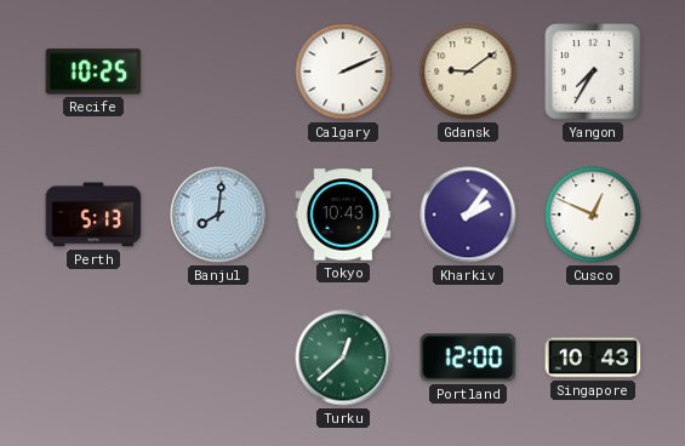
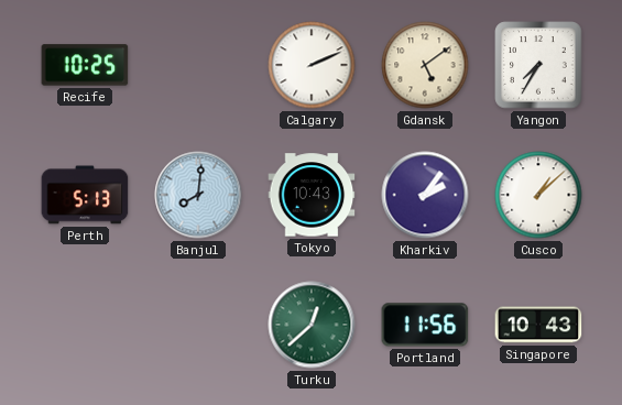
Gdansk: 9:09 -> 5:09 (425, 65)
Cusco: 12:49 -> 1:08 (538, 195)
Portland: 12:00 -> 11:56 (425, 325)
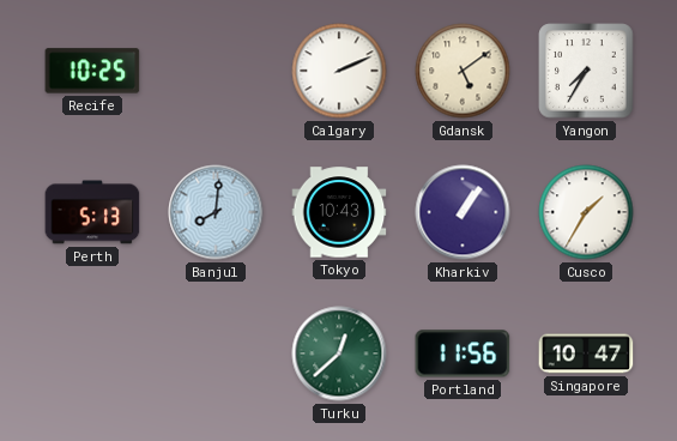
Kharkiv: 2:06 -> 1:06 (463, 212)
Cusco: 1:08 -> 1:35 (586, 212)
Singapore: 10:43 -> 10:47 (586, 354)
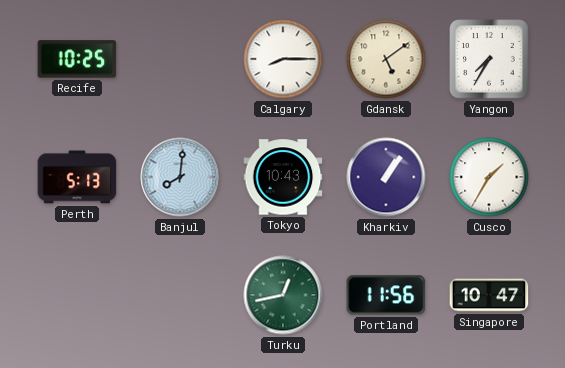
Calgary: 2:11 -> 8:15 (283, 59)
Turku: 12:38 -> 12:43 (283, 295)
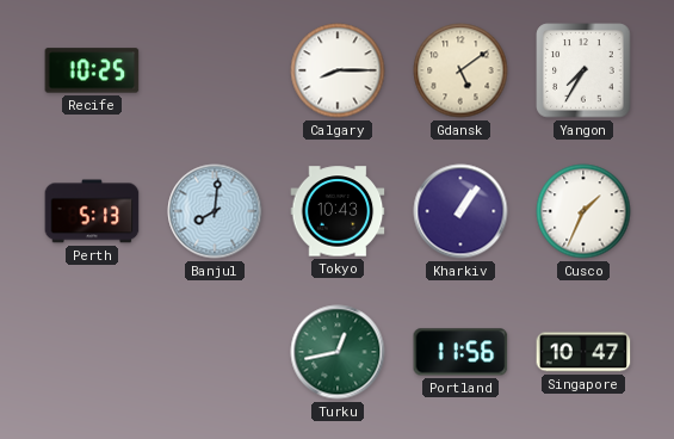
Cusco: 1:35 -> 1:34 (583, 211)
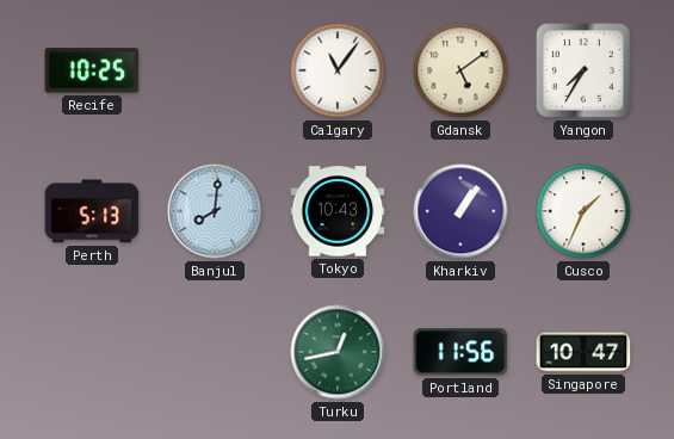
Calgary: 8:15 -> 11:06 (338, 70)
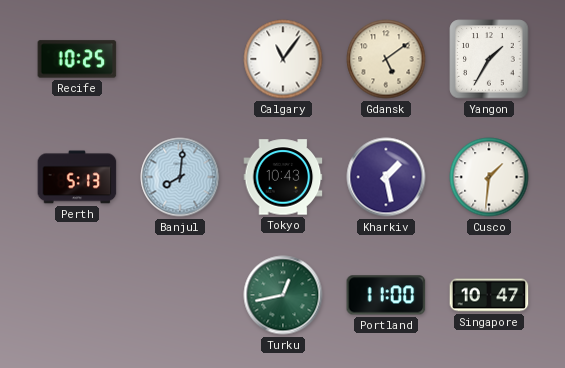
Yangon: 7:35 -> 1:35 (489, 59)
Kharkiv: 1:06 -> 1:28 (386, 177)
Cusco: 1:34 -> 1:31 (489, 177)
Portland: 11:56 -> 11:00 (386, 295)
